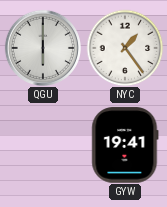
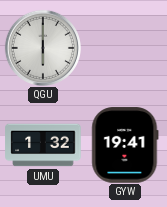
NYC: 1:24 -> none (125, 48)
UMU: none -> 1:32 (43, 145)
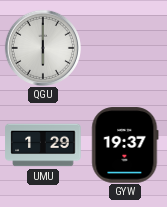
UMU: 1:32 -> 1:29 (43, 145)
GYW: 19:41 -> 19:37 (125, 145)
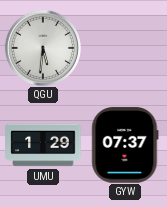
QGU: 6:00 -> 5:31 (43, 48)
GYW: 19:37 -> 07:37 (125, 145)
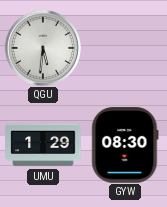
GYW: 07:37 -> 08:30 (125, 145)
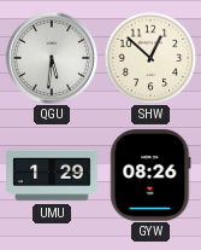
SHW: none -> 12:52 (150, 58)
GYW: 08:30 -> 08:26 (150, 175)
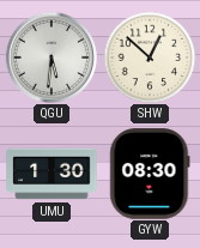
UMU: 1:29 -> 1:30 (51, 174)
GYW: 08:26 -> 08:30 (150, 174)
